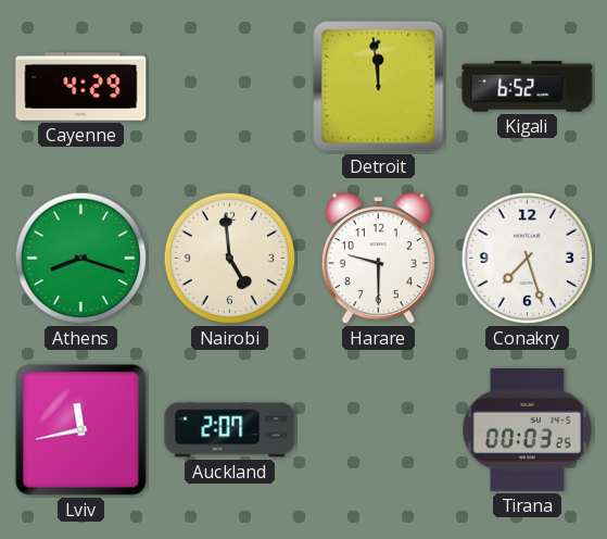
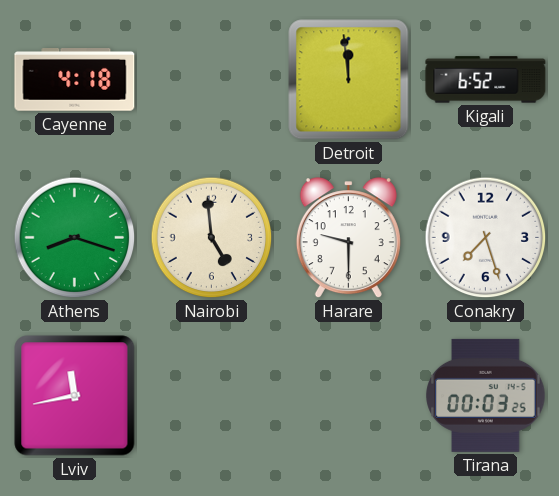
Cayenne: 4:29 -> 4:18 (75, 80)
Auckland: 2:07 -> none (230, 430)
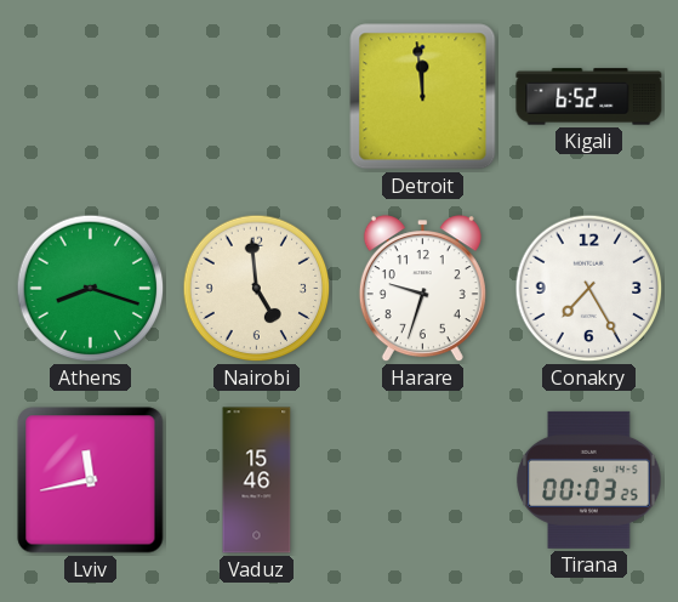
Cayenne: 4:18 -> none (75, 80)
Harare: 9:30 -> 9:33 (422, 289)
Conakry: 7:27 -> 7:25 (589, 289)
Vaduz: none -> 15:46 (257, 481)
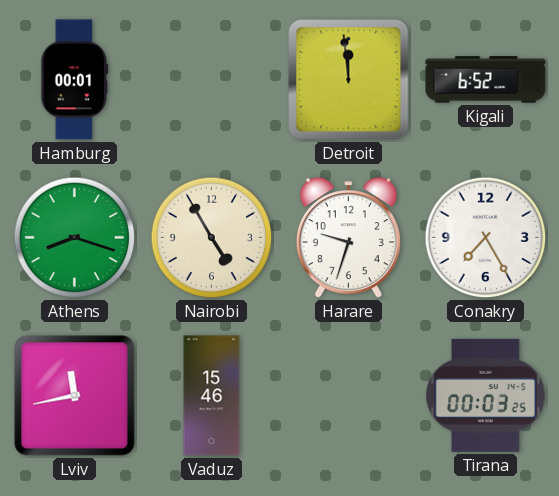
Hamburg: none -> 00:01 (75, 80)
Nairobi: 4:59 -> 4:55 (212, 238)
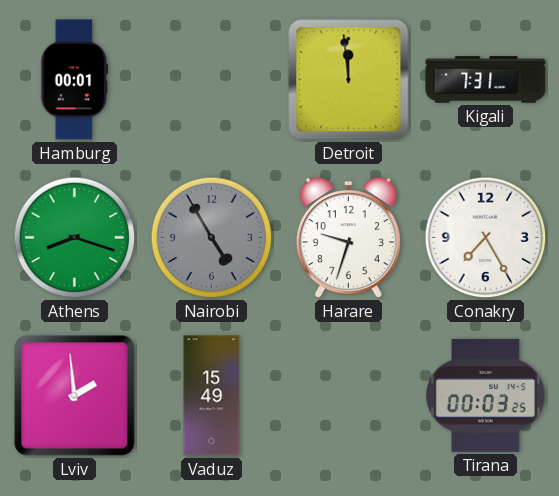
Kigali: 6:52 -> 7:31 (486, 80)
Nairobi dial: cream -> grey (212, 238)
Lviv: 11:43 -> 1:59 (75, 396)
Vaduz: 15:46 -> 15:49 (212, 396)
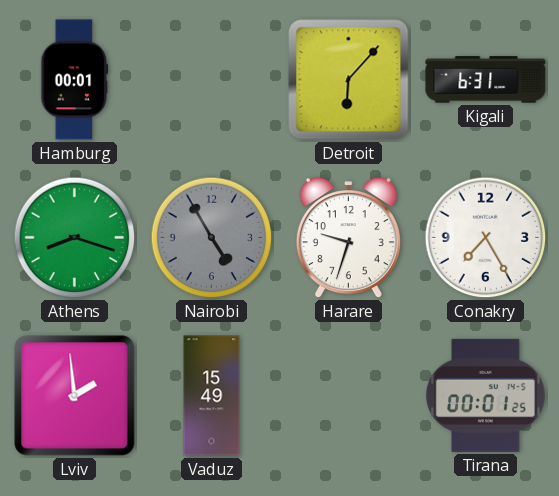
Detroit: 11:59 -> 6:07 (349, 80)
Kigali: 7:31 -> 6:31 (486, 80)
Tirana: 00:03 -> 00:01 (486, 395)
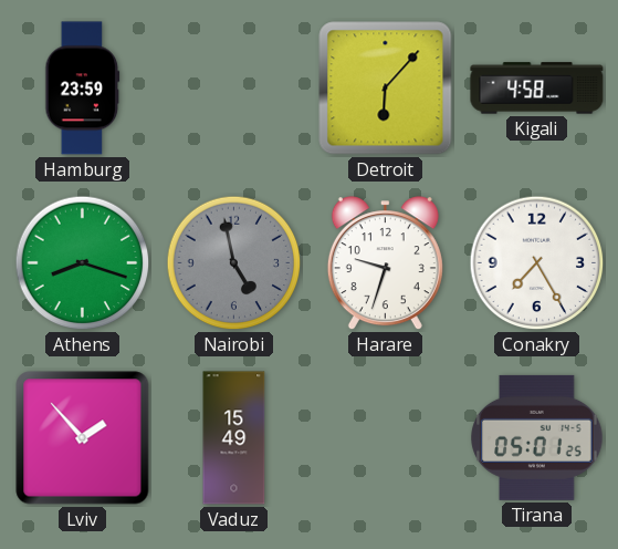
Hamburg: 00:01 -> 23:59 (83, 89)
Kigali: 6:31 -> 4:58 (537, 89)
Nairobi: 4:55 -> 4:58 (234, 263)
Lviv: 1:59 -> 1:53 (83, 438)
Tirana: 00:01 -> 05:01 (537, 437)
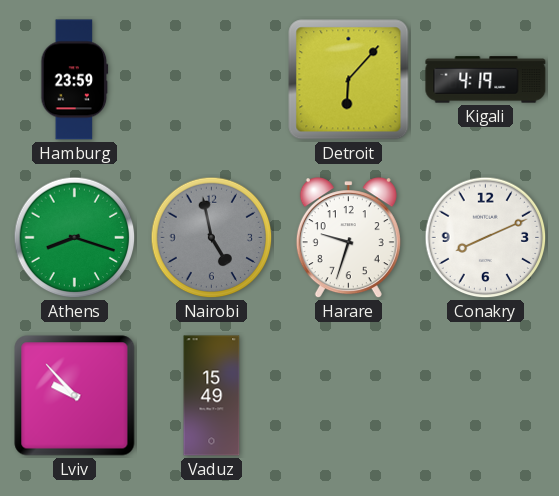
Kigali: 4:58 -> 4:19 (486, 80)
Conakry: 7:25 -> 8:11 (486, 238)
Lviv: 1:53 -> 9:53 (75, 396)
Tirana: 05:01 -> none (537, 437)
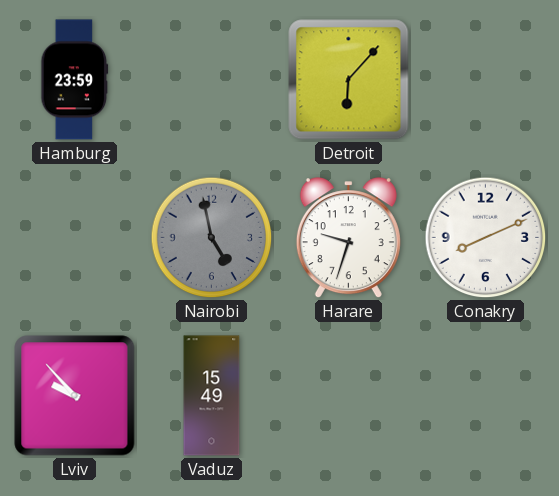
Kigali: 4:19 -> none (486, 80)
Athens: 8:18 -> none (75, 238)
